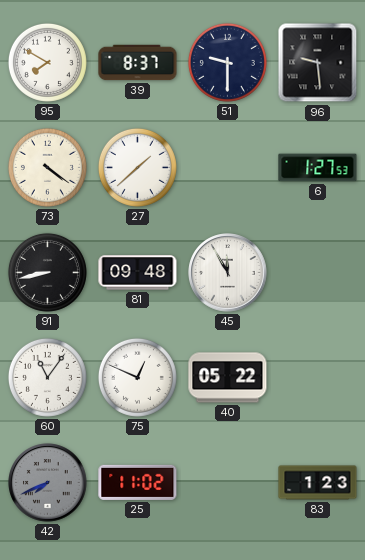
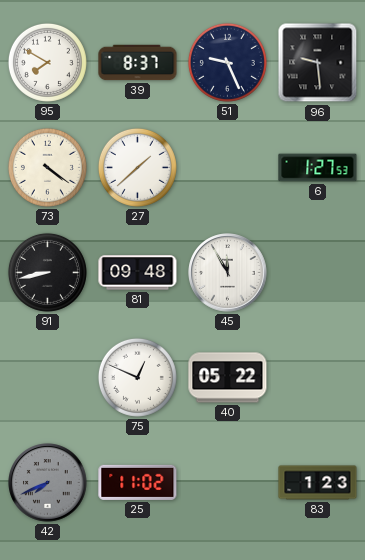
51: 9:30 -> 9:26 (227, 62)
60: 11:06 -> none (47, 377)
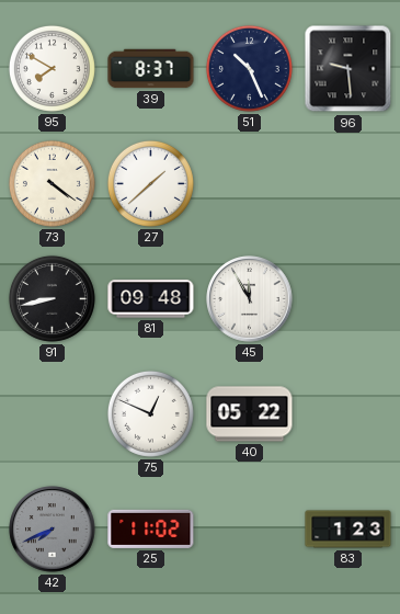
51: 9:26 -> 10:26 (249, 68)
6: 1:27 -> none (318, 168)
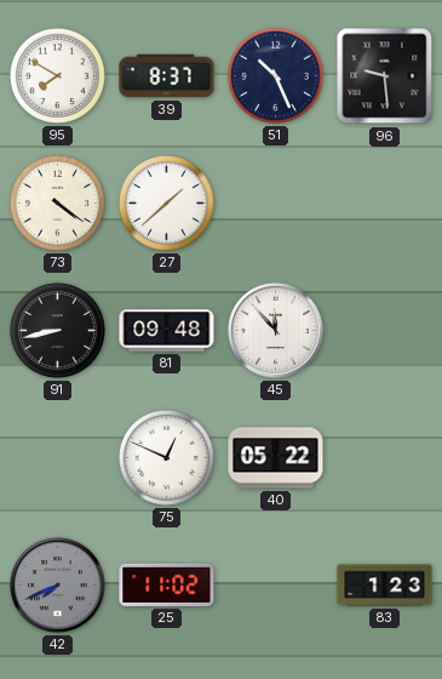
45: 11:55 -> 11:53 (276, 331)
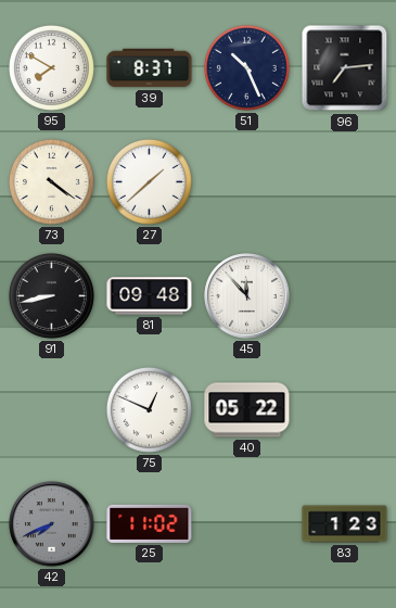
96: 9:29 -> 7:14 (345, 68)
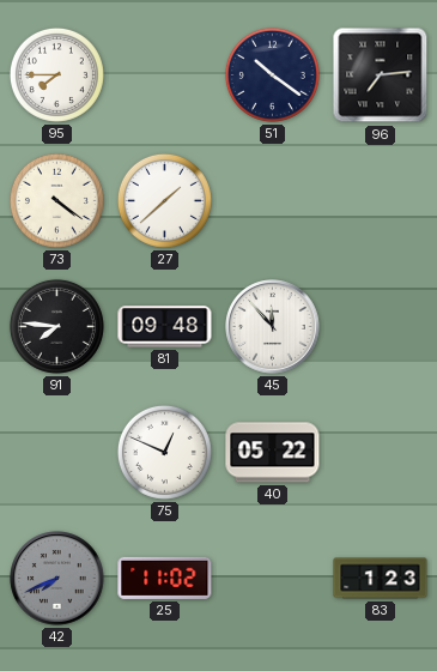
95: 7:50 -> 7:45 (56, 74)
39: 8:37 -> none (150, 68)
51: 10:26 -> 10:21 (272, 74)
91: 8:43 -> 7:46 (56, 326)
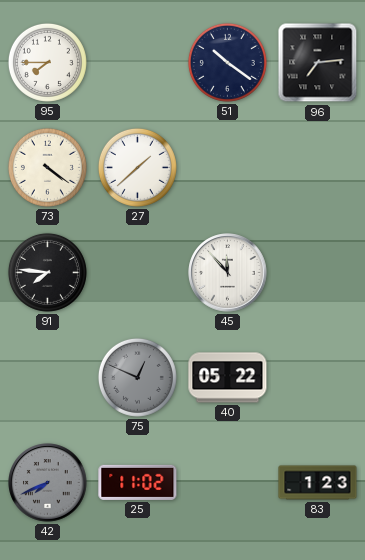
81: 09:48 -> none (165, 327)
75 dial: white -> grey (137, 377)
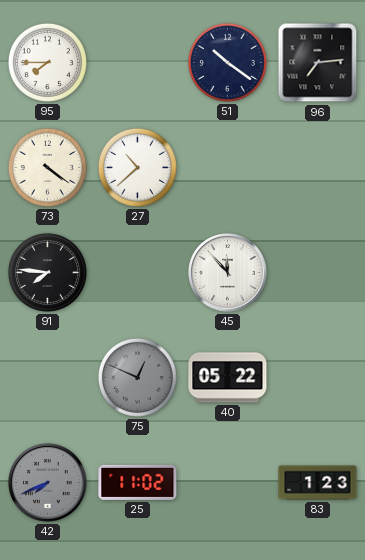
27: 1:38 -> 10:38 (137, 167)
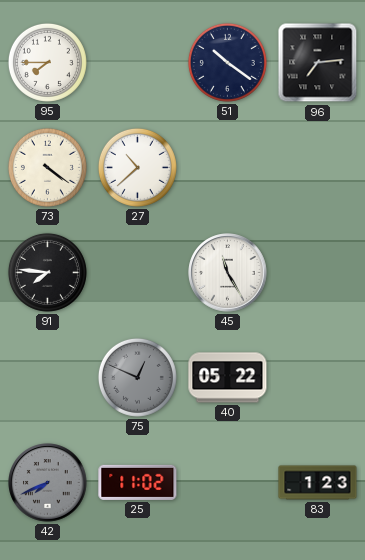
45: 11:53 -> 11:25 (228, 273)
